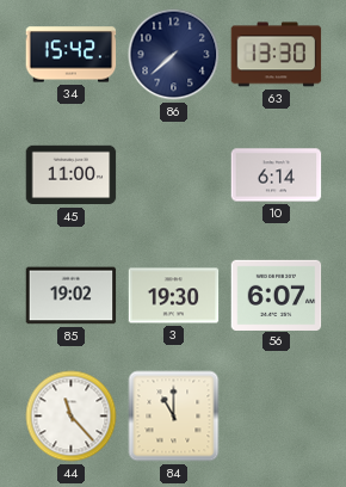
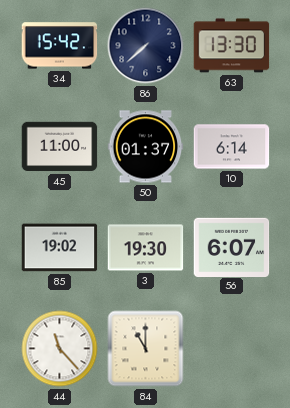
50: none -> 01:37 (146, 147)
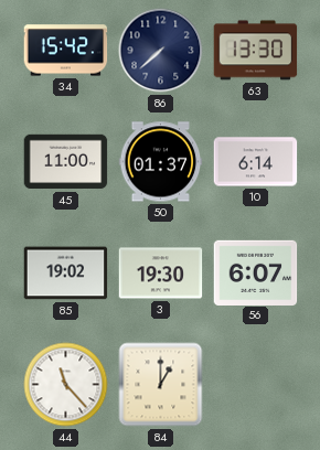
84: 11:00 -> 1:00 (161, 385)
